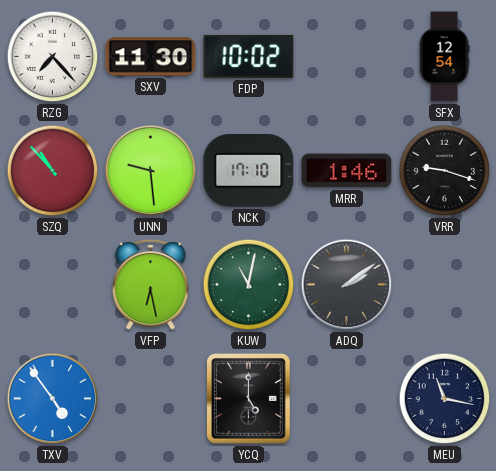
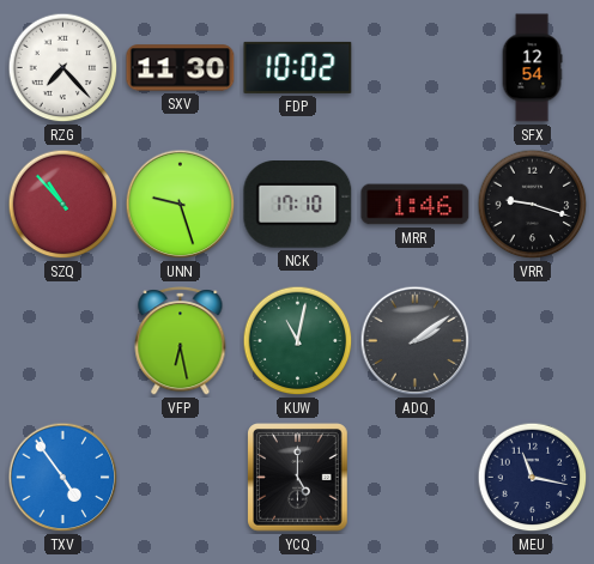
UNN: 9:29 -> 9:27 (181, 205)
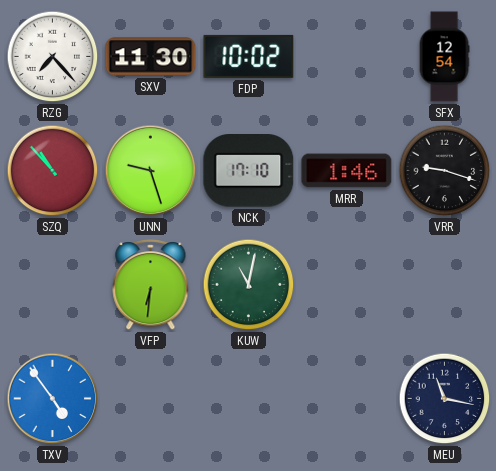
VFP: 6:28 -> 6:31 (151, 285)
ADQ: 2:09 -> none (416, 341)
YCQ: 5:00 -> none (298, 478)
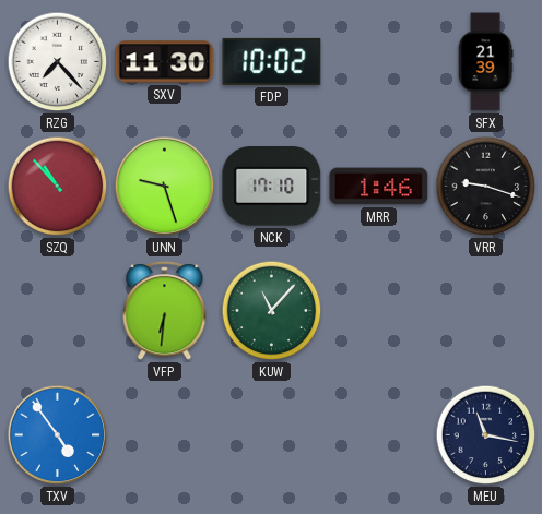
SFX: 12:54 -> 21:39 (485, 62)
KUW: 11:02 -> 11:07 (272, 311)
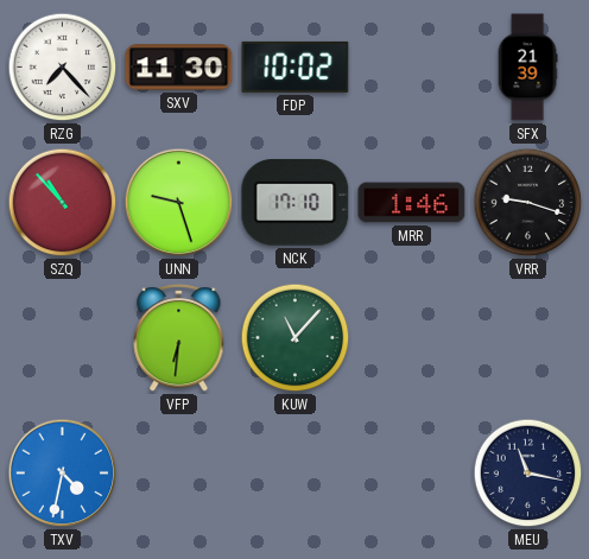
TXV: 4:54 -> 4:32 (63, 474)
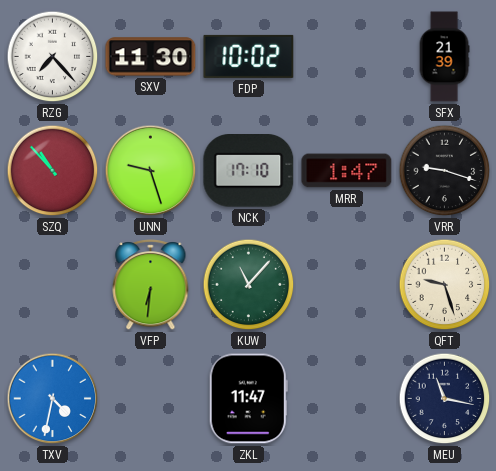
MRR: 1:46 -> 1:47 (347, 171)
QFT: none -> 9:27 (445, 285)
ZKL: none -> 11:47 (248, 399)
